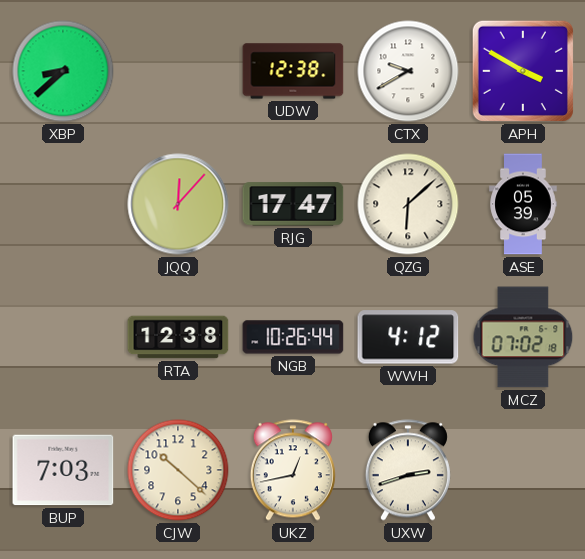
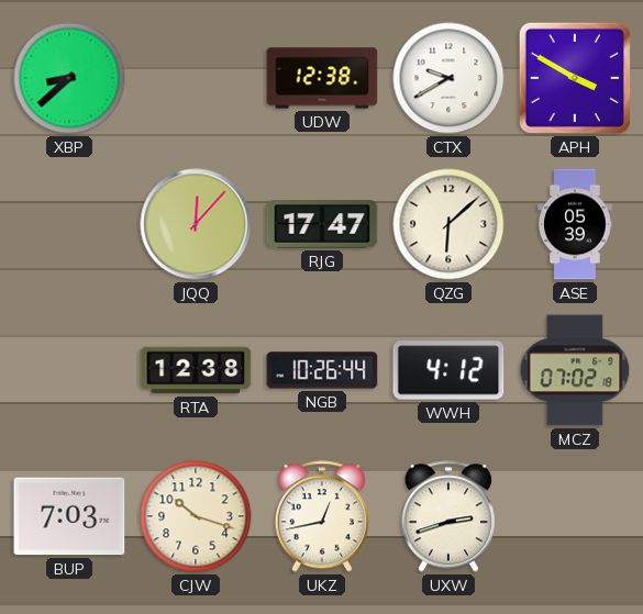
CJW: 10:22 -> 10:18 (196, 516)
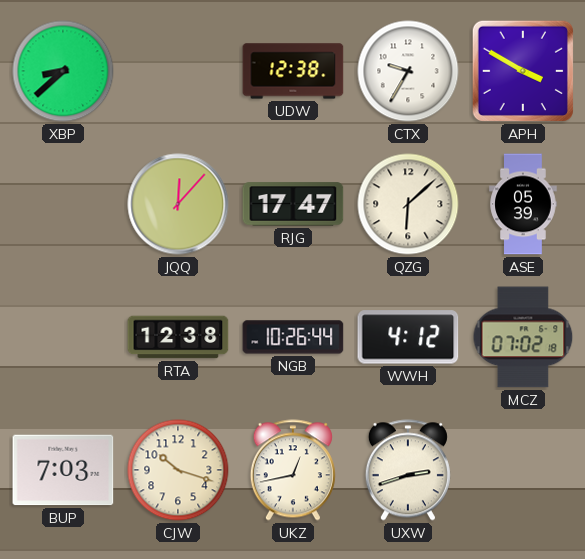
CTX: 9:40 -> 9:35 (408, 71)
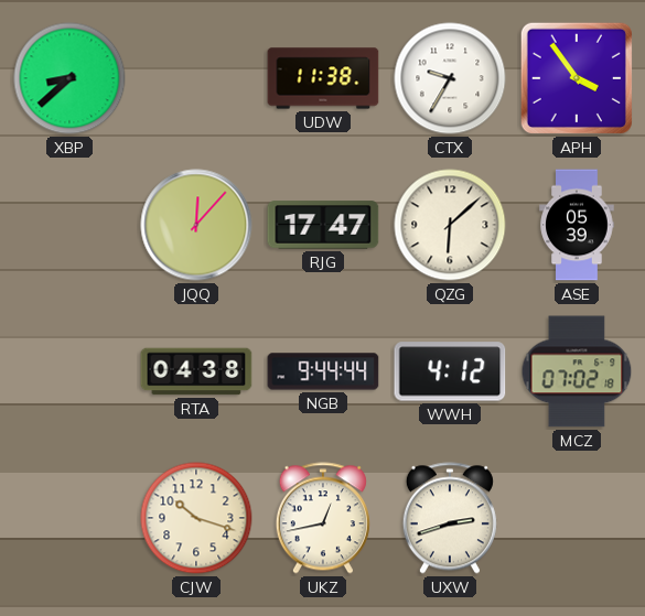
UDW: 12:38 -> 11:38 (323, 78)
APH: 3:50 -> 3:54 (577, 78)
RTA: 12:38 -> 04:38 (196, 371)
NGB: 10:26 -> 9:44 (323, 371)
BUP: 7:03 -> none (63, 470)
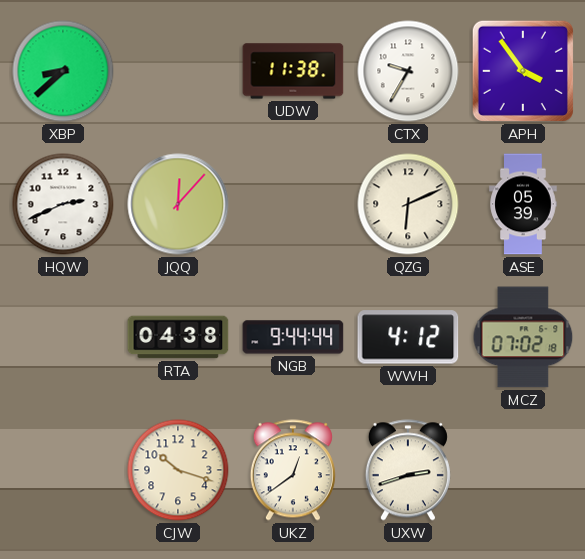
HQW: none -> 2:41 (63, 204)
RJG: 17:47 -> none (323, 225)
QZG: 6:08 -> 6:11 (408, 204)
UKZ: 12:43 -> 12:39 (293, 470)
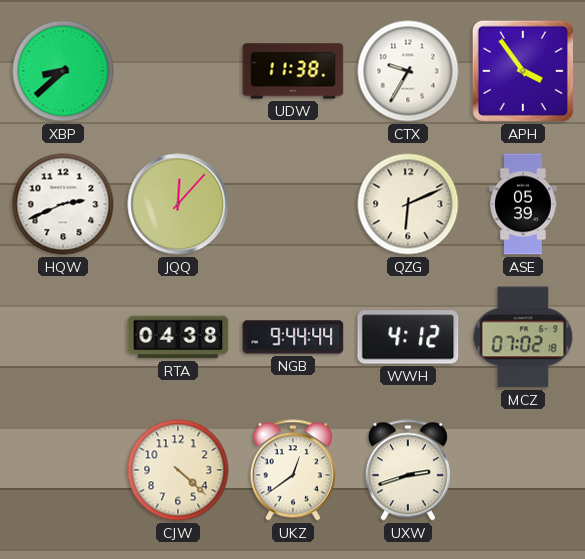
CJW: 10:18 -> 4:22 (178, 470)
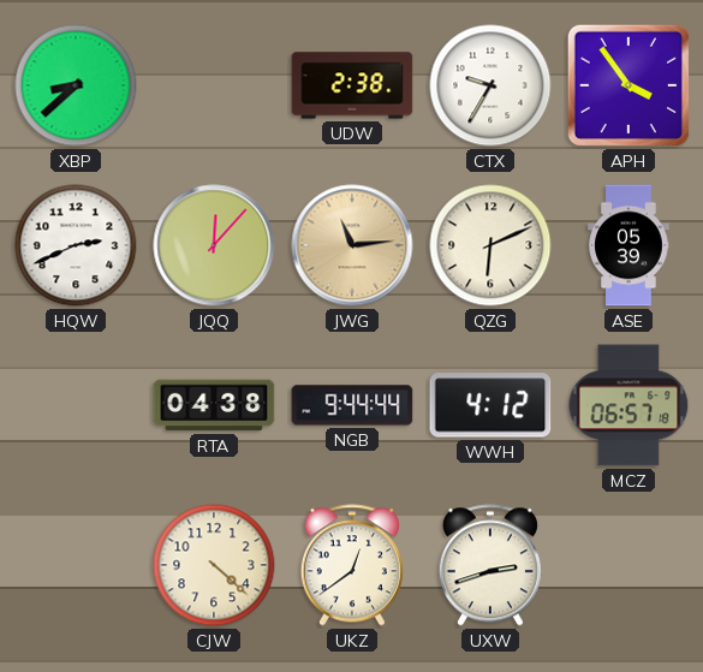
UDW: 11:38 -> 2:38 (352, 85)
JWG: none -> 11:14 (352, 245)
MCZ: 07:02 -> 06:57 (628, 405)
